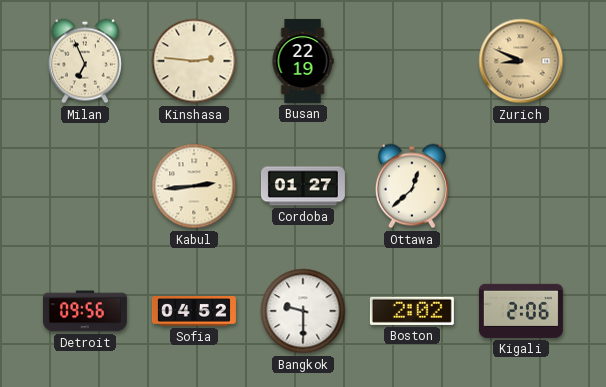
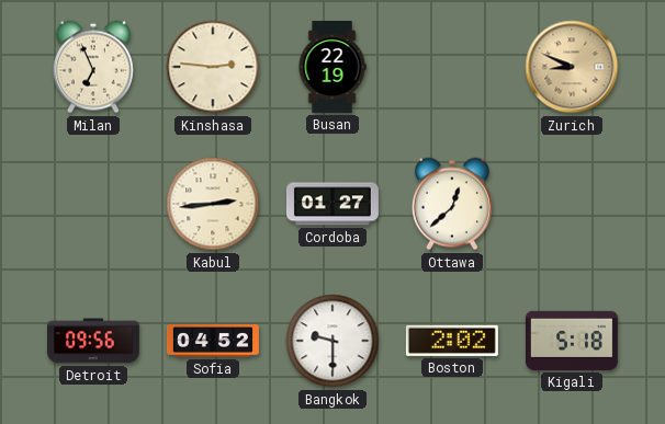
Kigali: 2:06 -> 5:18 (572, 341)
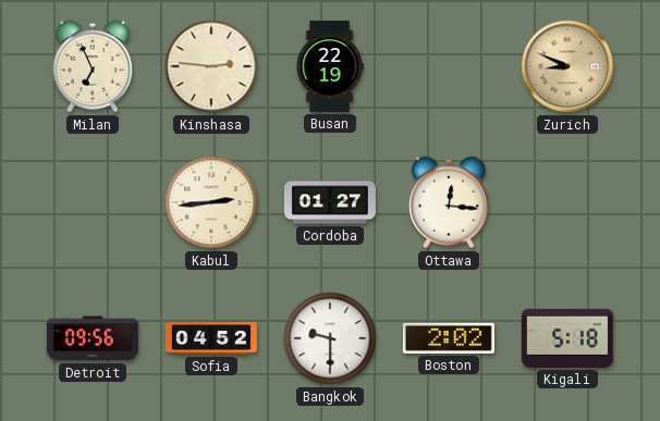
Ottawa: 12:38 -> 12:16 (449, 202)
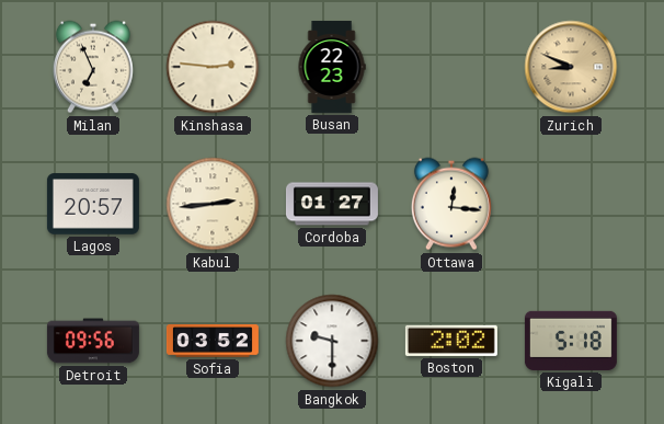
Busan: 22:19 -> 22:23 (332, 67)
Lagos: none -> 20:57 (93, 204)
Sofia: 04:52 -> 03:52 (213, 341)
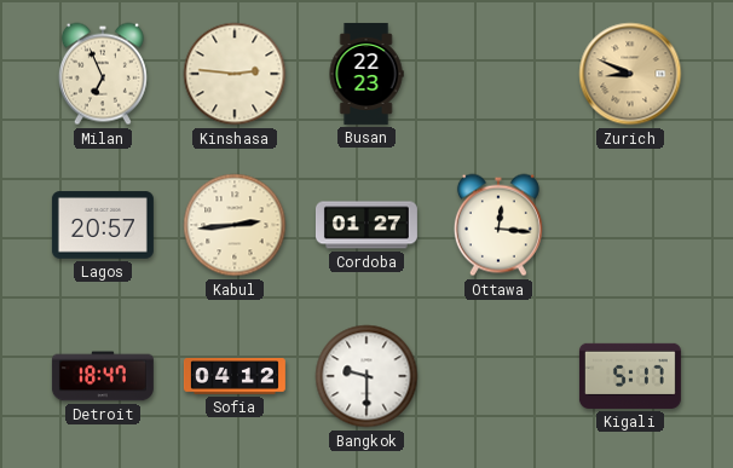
Detroit: 09:56 -> 18:47 (103, 376)
Sofia: 03:52 -> 04:12 (235, 376)
Boston: 2:02 -> none (451, 341)
Kigali: 5:18 -> 5:17 (630, 376)
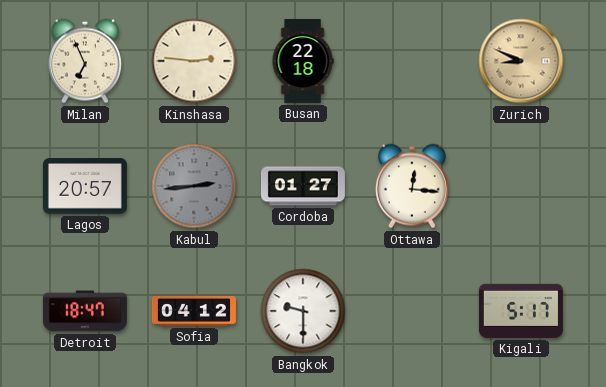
Busan: 22:23 -> 22:18 (303, 61)
Kabul dial: cream -> grey (194, 186)
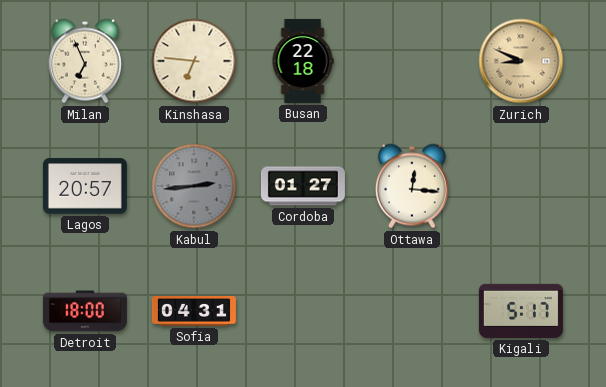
Kinshasa: 2:46 -> 6:46 (194, 61)
Detroit: 18:47 -> 18:00 (85, 311)
Sofia: 04:12 -> 04:31 (194, 311)
Bangkok: 9:30 -> none (303, 311)
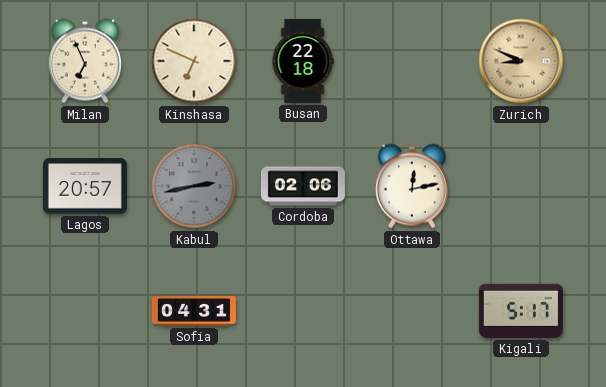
Kinshasa: 6:46 -> 6:49 (194, 61)
Kabul: 2:44 -> 2:43 (194, 186)
Cordoba: 01:27 -> 02:06 (303, 186)
Ottawa: 12:16 -> 12:13 (412, 186)
Detroit: 18:00 -> none (85, 311)
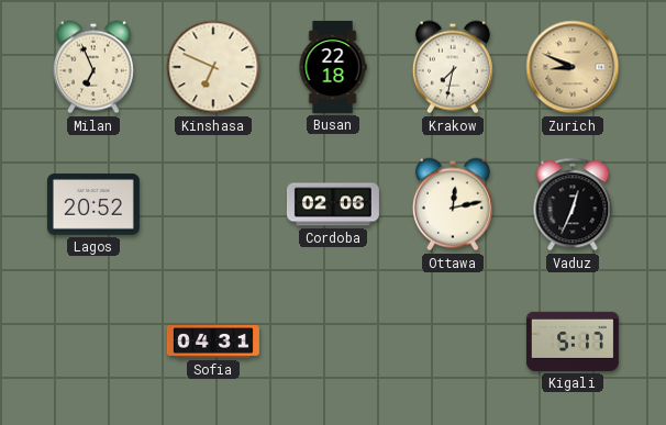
Krakow: none -> 7:32 (453, 67)
Lagos: 20:57 -> 20:52 (93, 204)
Kabul: 2:43 -> none (194, 186)
Vaduz: none -> 12:34 (573, 204)
